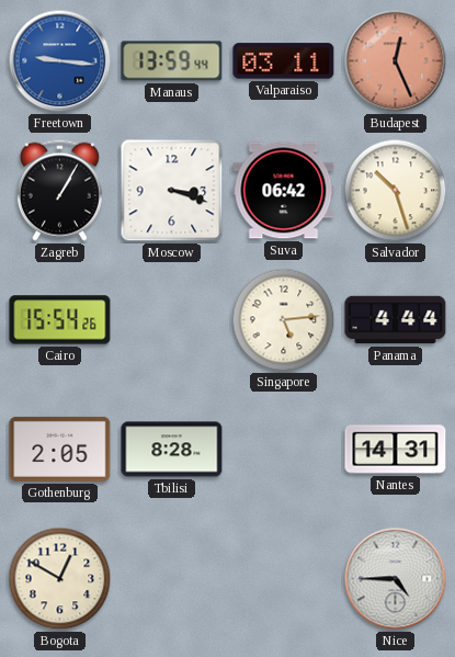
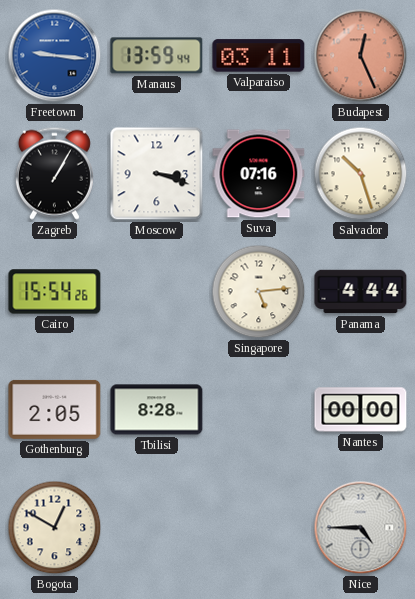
Suva: 06:42 -> 07:16 (259, 174)
Nantes: 14:31 -> 00:00 (361, 410)
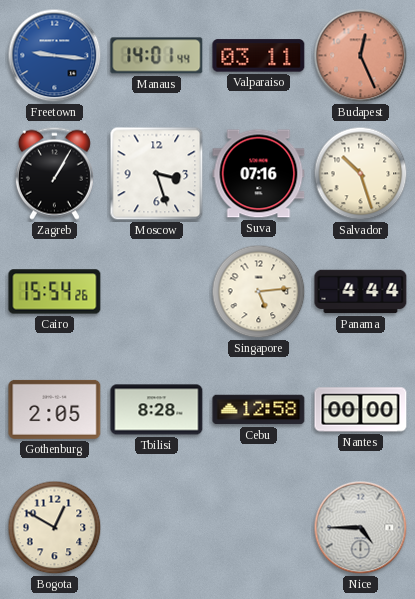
Manaus: 13:59 -> 14:01 (157, 56)
Moscow: 3:18 -> 3:27 (157, 174)
Cebu: none -> 12:58 (259, 410)
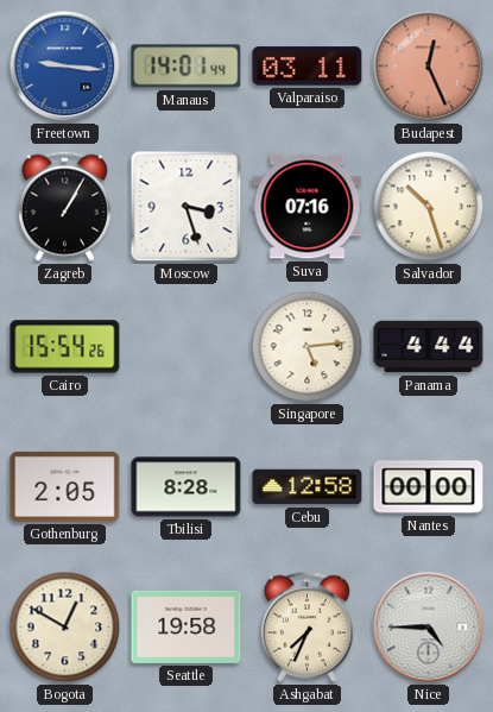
Seattle: none -> 19:58 (187, 626)
Ashgabat: none -> 7:34 (306, 626)
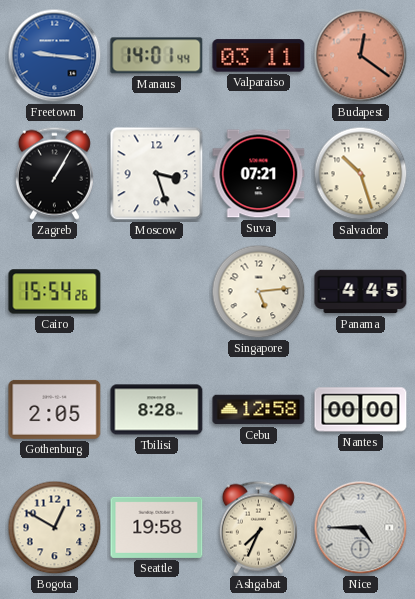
Budapest: 12:26 -> 12:21 (361, 56)
Suva: 07:16 -> 07:21 (259, 174)
Panama: 4:44 -> 4:45 (361, 292)
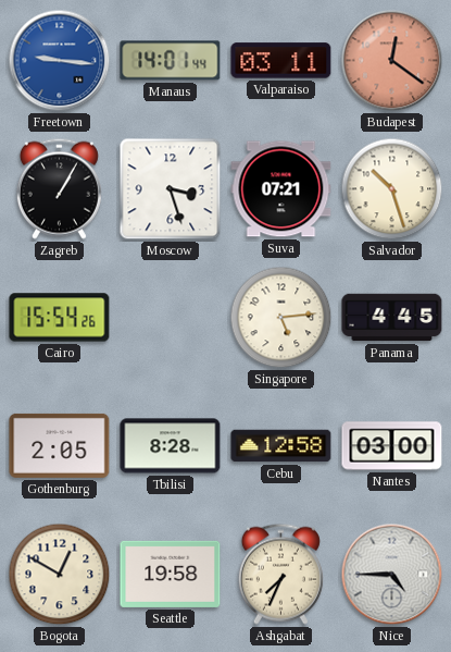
Nantes: 00:00 -> 03:00 (392, 446)
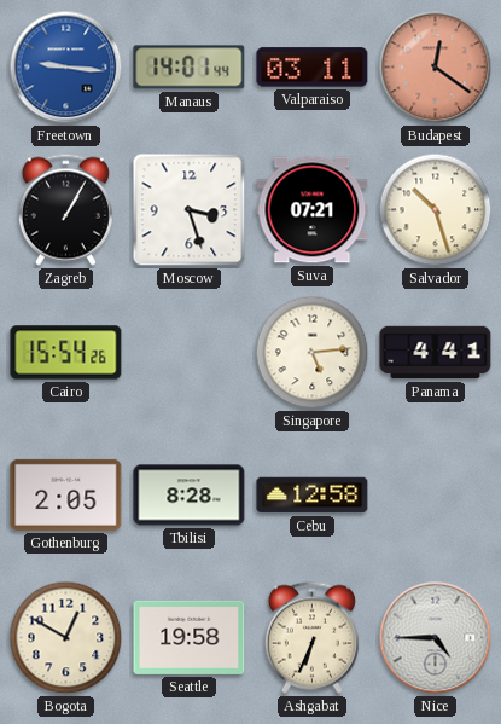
Panama: 4:45 -> 4:41 (436, 353)
Nantes: 03:00 -> none (392, 446)
Ashgabat: 7:34 -> 6:34 (311, 637)
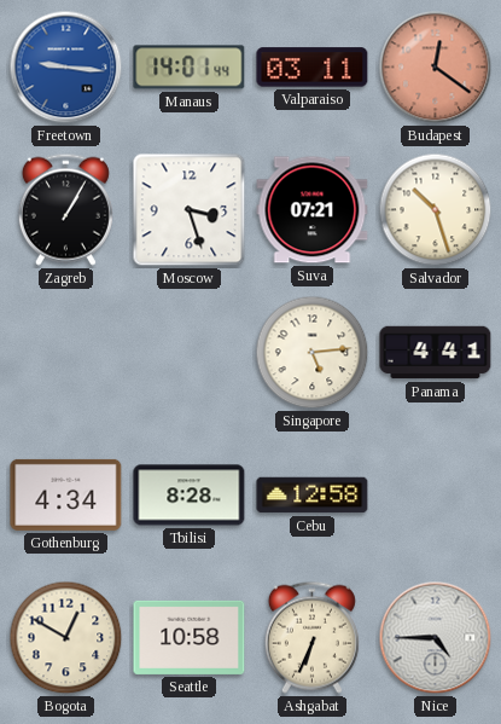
Cairo: 15:54 -> none (66, 353)
Gothenburg: 2:05 -> 4:34 (66, 494)
Seattle: 19:58 -> 10:58 (190, 637)
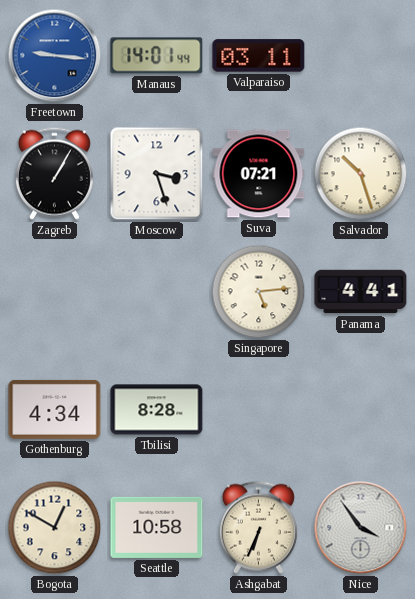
Budapest: 12:21 -> none (436, 68)
Cebu: 12:58 -> none (313, 496)
Nice: 4:45 -> 3:54 (361, 528)
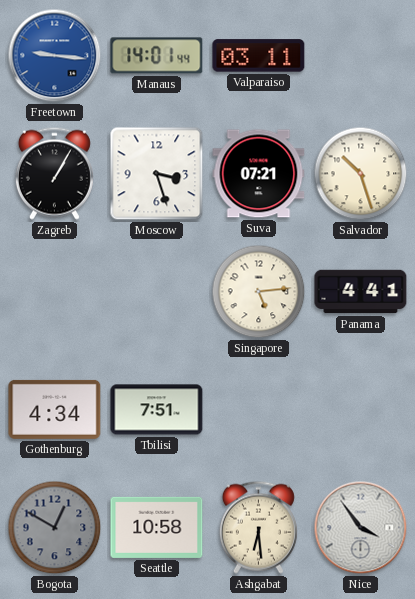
Tbilisi: 8:28 -> 7:51 (157, 410)
Bogota dial: cream -> grey (55, 528)
Ashgabat: 6:34 -> 6:29 (258, 527)
